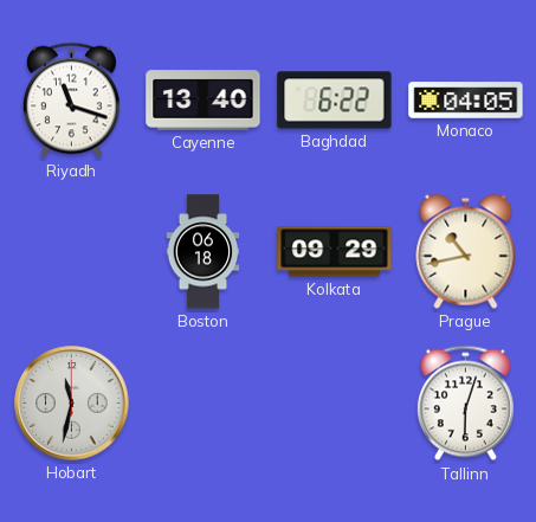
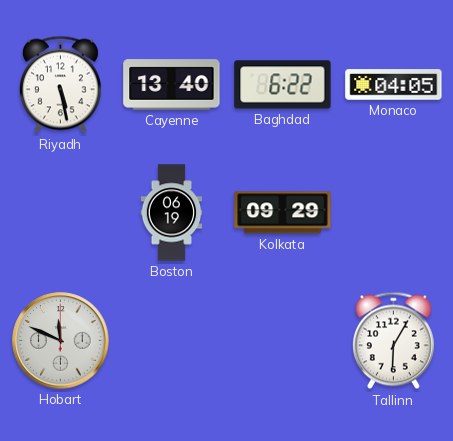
Riyadh: 11:18 -> 5:28 (60, 85)
Boston: 06:18 -> 06:19 (172, 213)
Prague: 10:43 -> none (466, 251)
Hobart: 11:32 -> 11:49 (61, 341)
Tallinn: 6:03 -> 6:05 (393, 341)
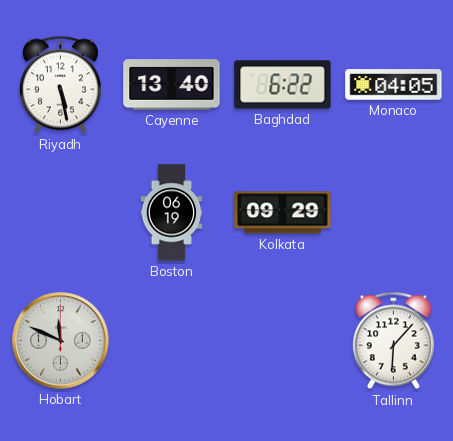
Tallinn: 6:05 -> 6:07 (393, 341)
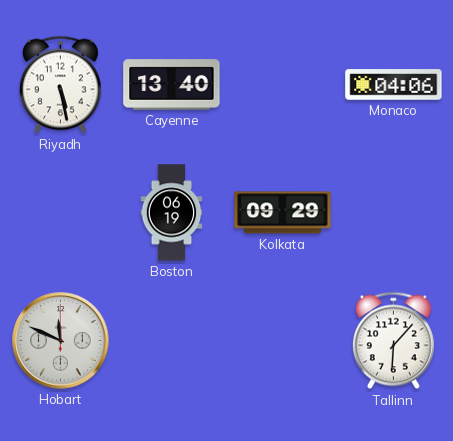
Baghdad: 6:22 -> none (283, 85)
Monaco: 04:05 -> 04:06 (394, 85)
